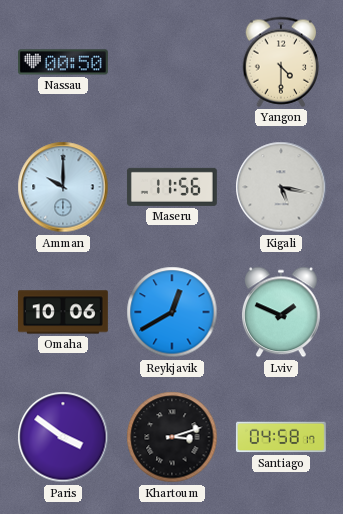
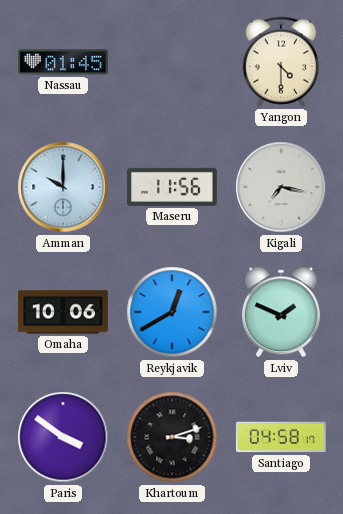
Nassau: 00:50 -> 01:45 (63, 62)
Kigali: 5:17 -> 7:17 (281, 187)
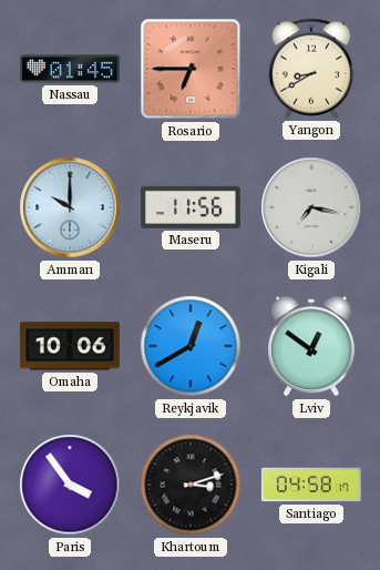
Rosario: none -> 6:45 (191, 69)
Yangon: 4:30 -> 8:40 (311, 69)
Lviv: 1:49 -> 12:51 (312, 346)
Paris: 3:51 -> 3:54 (70, 485)
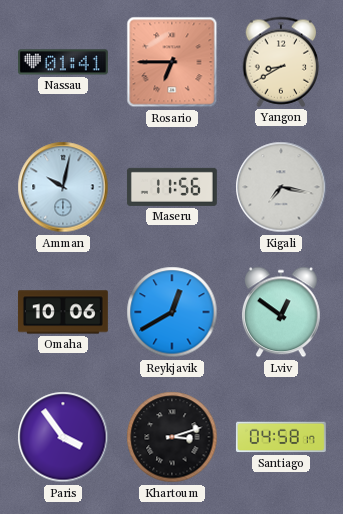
Nassau: 01:45 -> 01:41 (63, 62)
Amman: 10:00 -> 10:02 (63, 187)
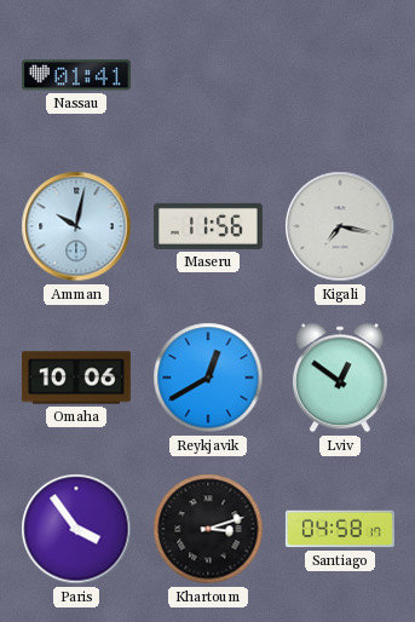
Rosario: 6:45 -> none (172, 62)
Yangon: 8:40 -> none (281, 62)
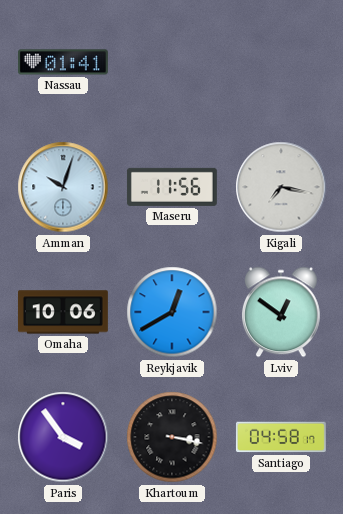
Amman: 10:02 -> 10:03 (63, 187)
Khartoum: 3:12 -> 3:17 (172, 437)
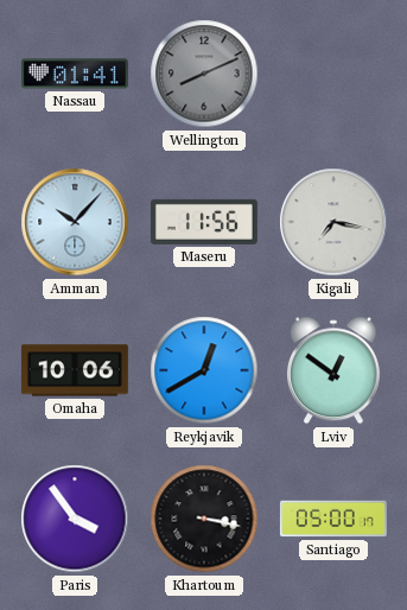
Wellington: none -> 8:11 (204, 74)
Amman: 10:03 -> 10:07 (75, 222)
Santiago: 04:58 -> 05:00 (333, 519)
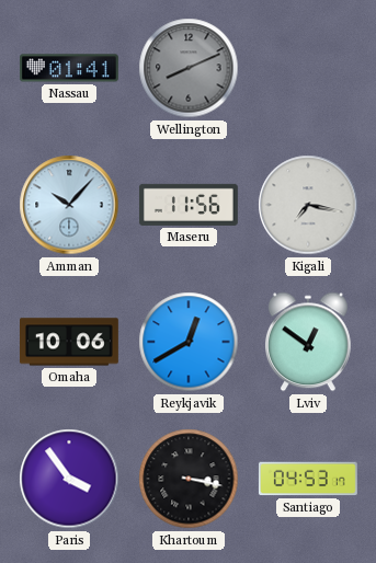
Santiago: 05:00 -> 04:53 (308, 479)
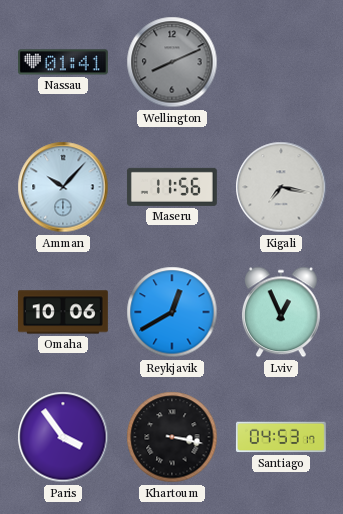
Lviv: 12:51 -> 12:56 (282, 312)
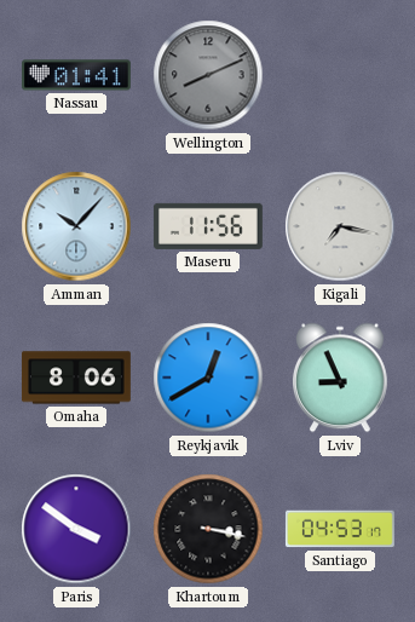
Omaha: 10:06 -> 8:06 (76, 378)
Lviv: 12:56 -> 8:56 (341, 378)
Paris: 3:54 -> 3:51 (76, 529)
